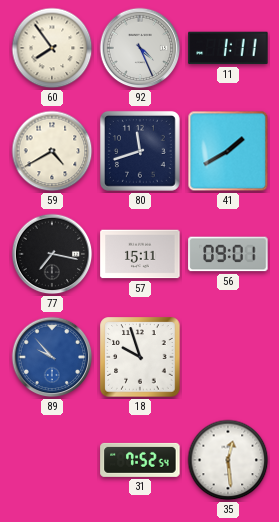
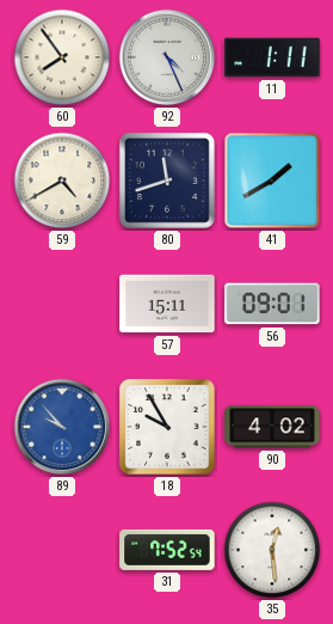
77: 7:17 -> none (52, 254)
18: 9:57 -> 9:55 (167, 427)
90: none -> 4:02 (272, 427)
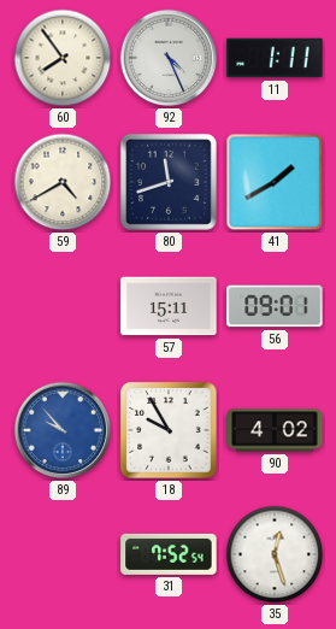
35: 12:29 -> 12:27 (275, 554)
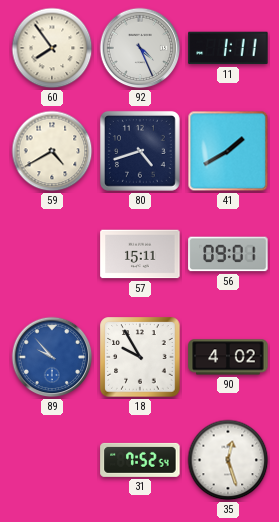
80: 11:42 -> 4:42 (140, 151)
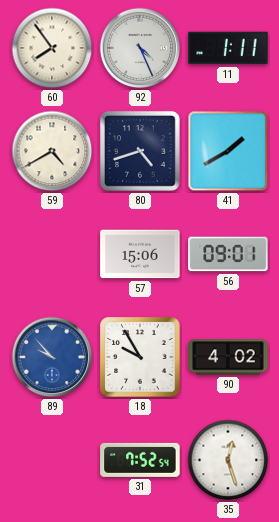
57: 15:11 -> 15:06 (140, 254)
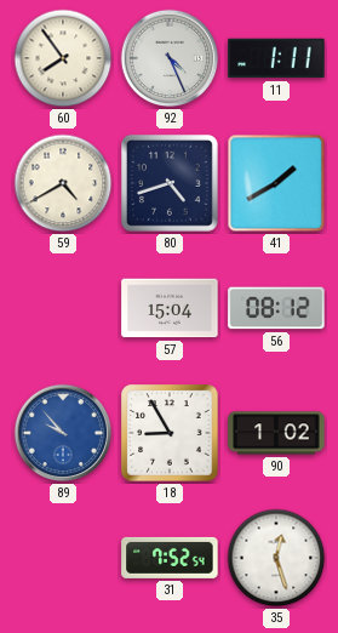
57: 15:06 -> 15:04 (170, 308)
56: 09:01 -> 08:12 (276, 308)
18: 9:55 -> 8:55 (170, 433)
90: 4:02 -> 1:02 (276, 433)
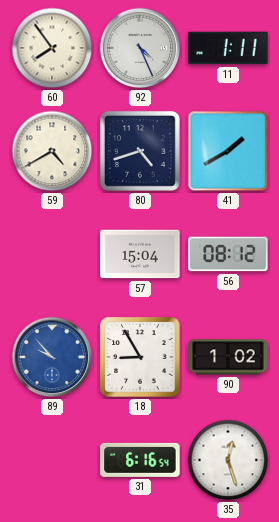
31: 7:52 -> 6:16 (140, 460)
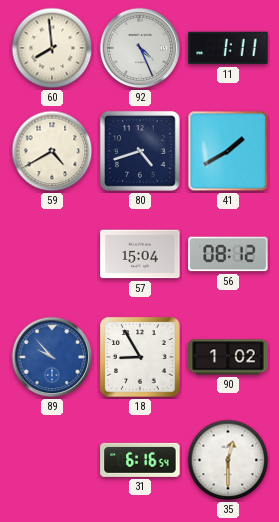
60: 7:54 -> 7:59 (52, 48)
35: 12:27 -> 12:30 (228, 460)
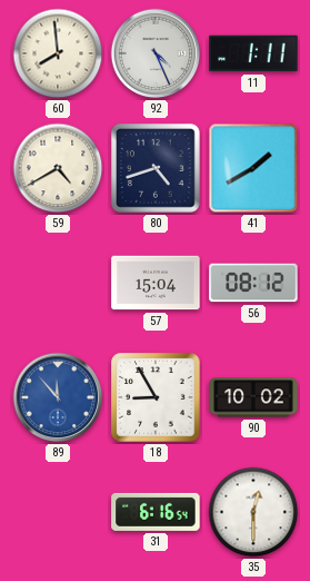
89: 9:53 -> 11:53 (58, 397)
90: 1:02 -> 10:02 (253, 397)
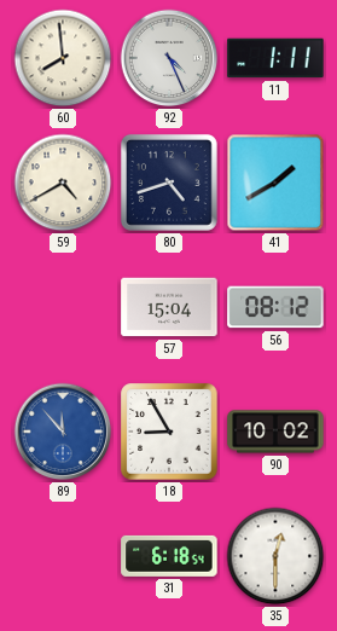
31: 6:16 -> 6:18 (169, 556)
